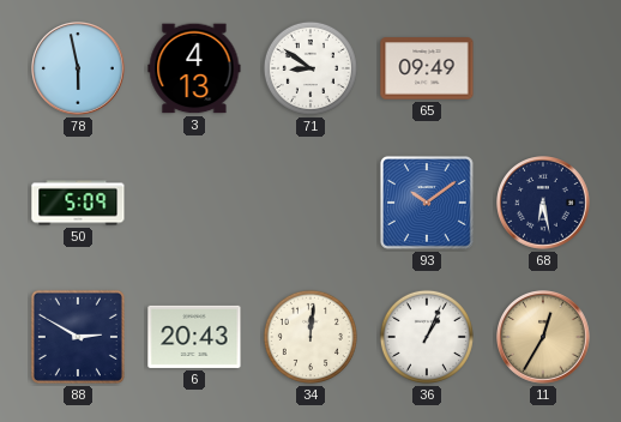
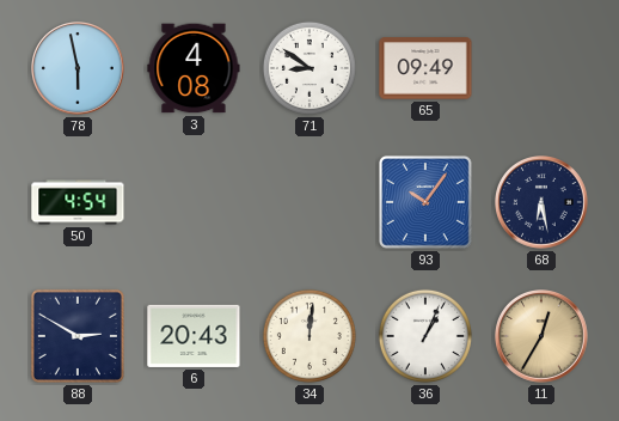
3: 4:13 -> 4:08 (194, 68)
50: 5:09 -> 4:54 (78, 202)
93: 10:09 -> 10:06 (425, 202)
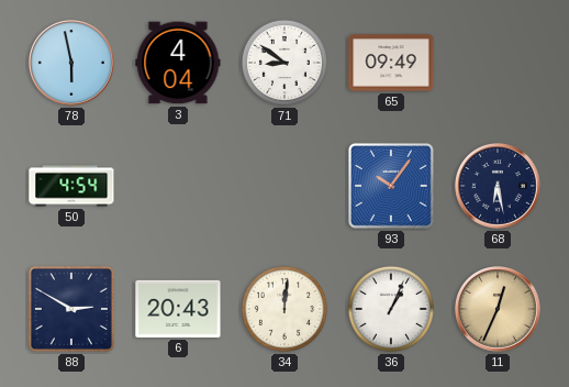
3: 4:08 -> 4:04 (178, 63)
11: 12:35 -> 12:34 (499, 310)
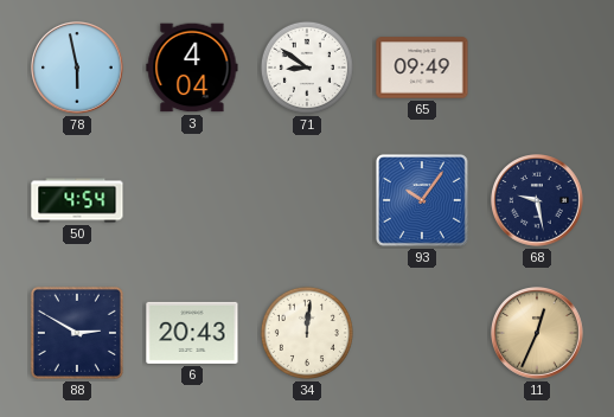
68: 6:28 -> 9:28 (538, 201)
36: 1:04 -> none (391, 309)
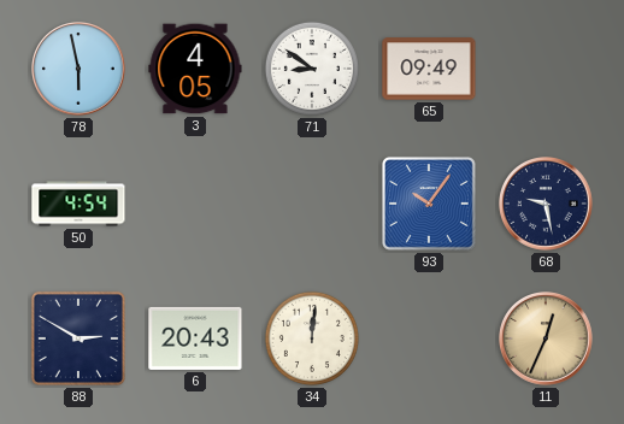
3: 4:04 -> 4:05 (195, 69)
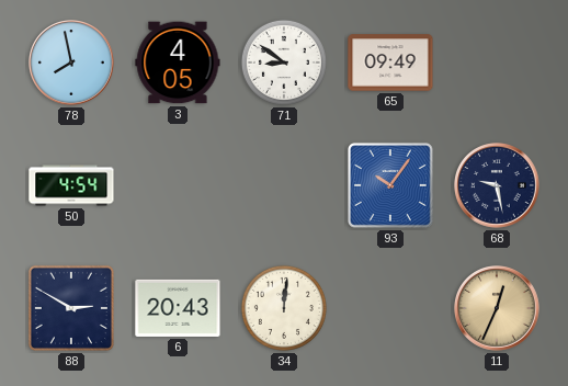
78: 5:58 -> 7:58 (72, 64)
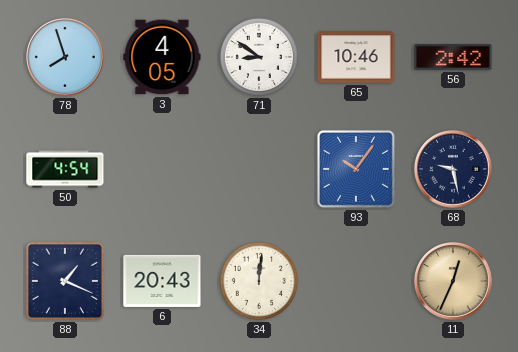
78: 7:58 -> 7:57 (66, 58)
65: 09:49 -> 10:46 (356, 57)
56: none -> 2:42 (453, 58)
88: 2:50 -> 1:19 (65, 281)
